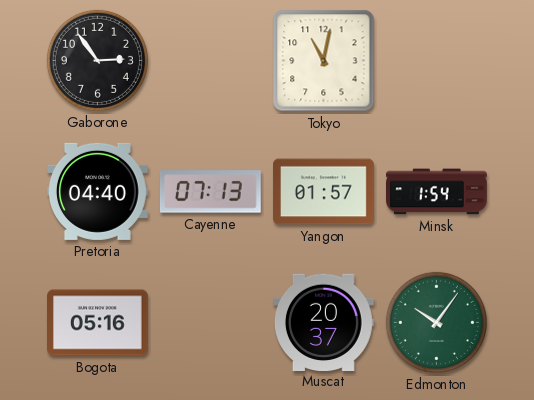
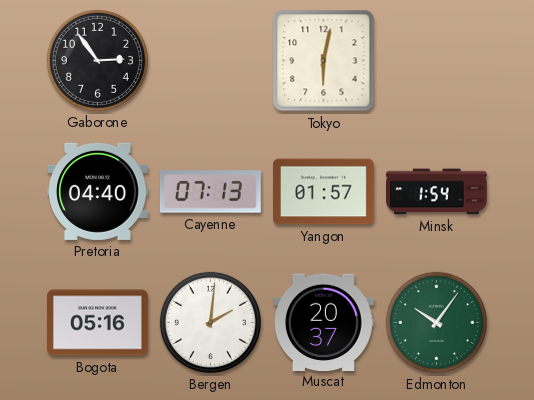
Tokyo: 11:02 -> 6:02 (324, 61)
Bergen: none -> 2:01 (210, 322)
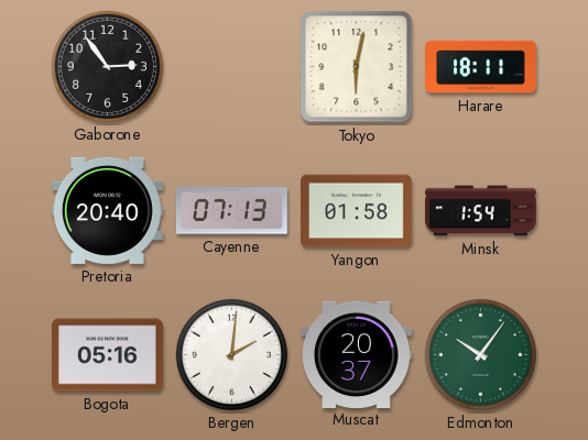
Harare: none -> 18:11 (481, 67)
Pretoria: 04:40 -> 20:40 (107, 210)
Yangon: 01:57 -> 01:58 (357, 211)
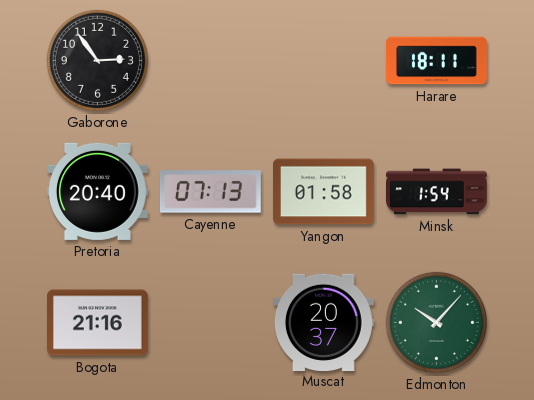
Tokyo: 6:02 -> none (357, 67)
Bogota: 05:16 -> 21:16 (98, 323)
Bergen: 2:01 -> none (231, 354)
Edmonton: 10:06 -> 10:07 (436, 322)
